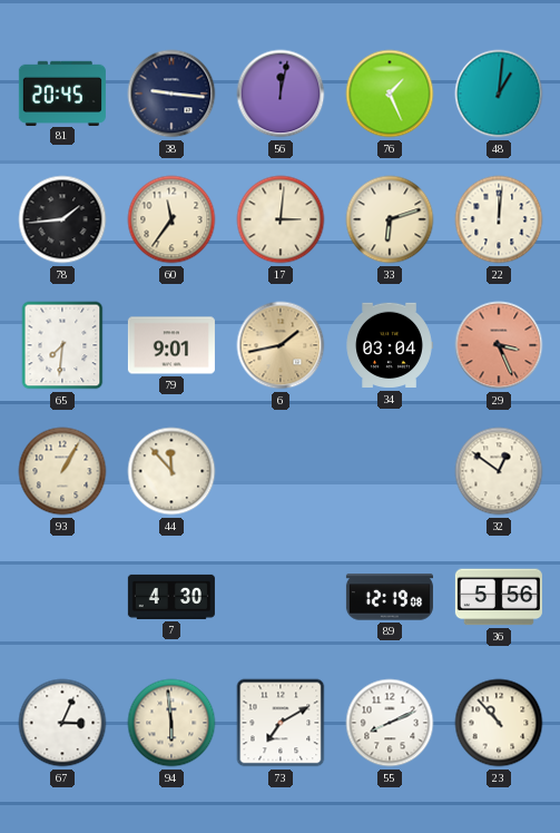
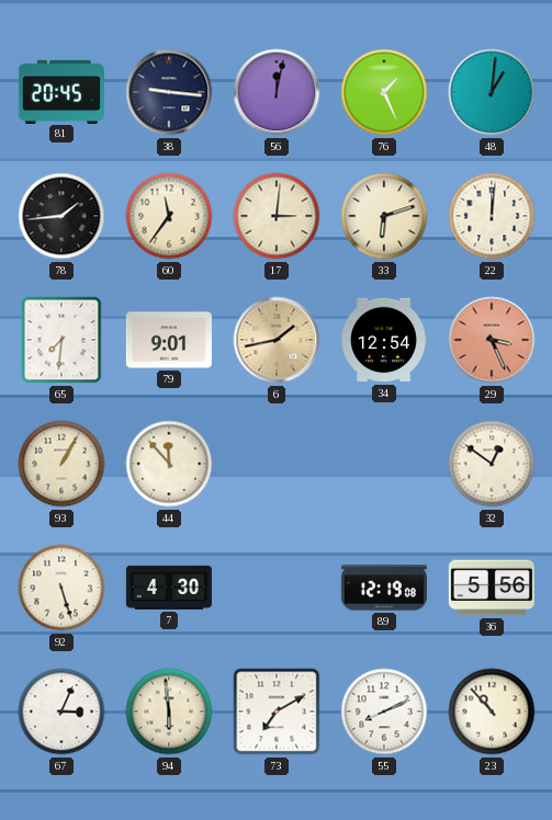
34: 03:04 -> 12:54 (384, 340)
92: none -> 5:27 (61, 588)
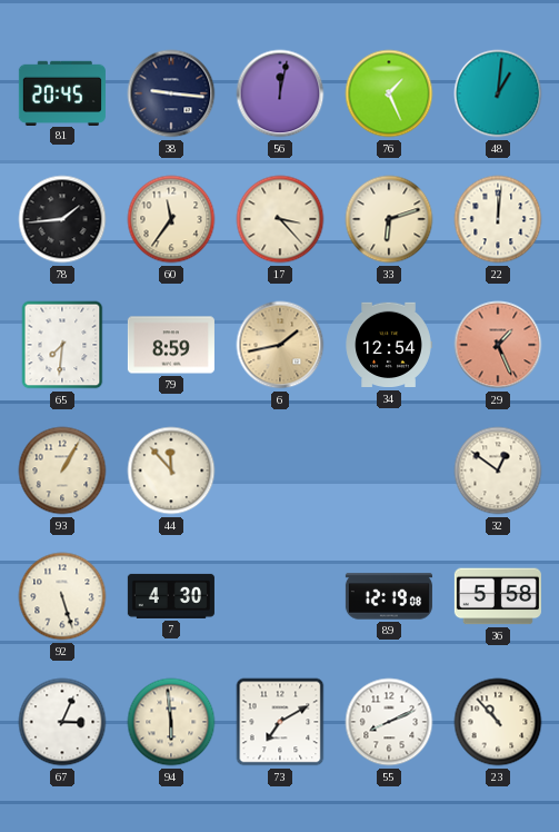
17: 3:01 -> 3:23 (280, 219)
79: 9:01 -> 8:59 (171, 345)
29: 3:26 -> 1:26 (498, 345)
36: 5:56 -> 5:58 (498, 596)
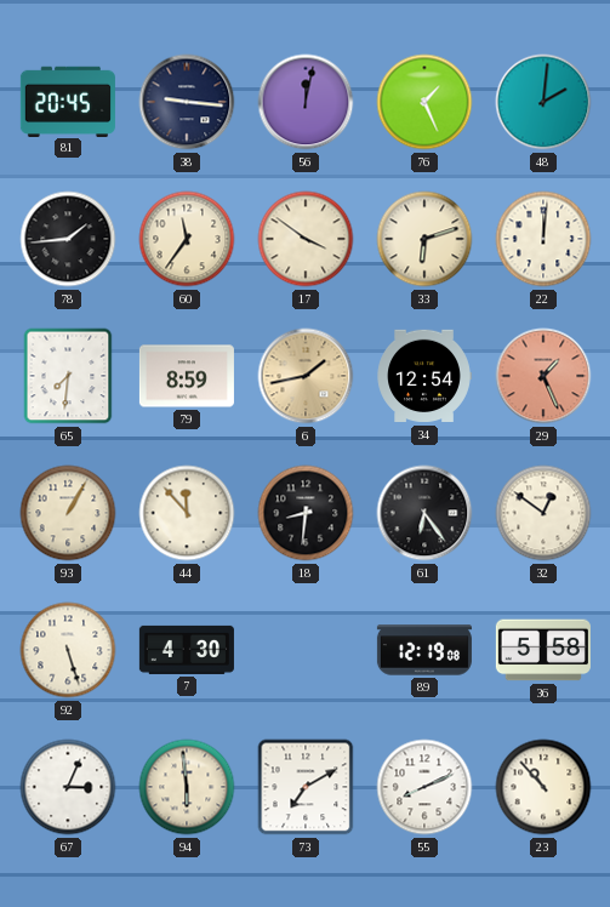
48: 1:01 -> 2:01 (543, 102)
17: 3:23 -> 3:51 (306, 239)
18: none -> 8:31 (306, 513)
61: none -> 6:24 (424, 513)
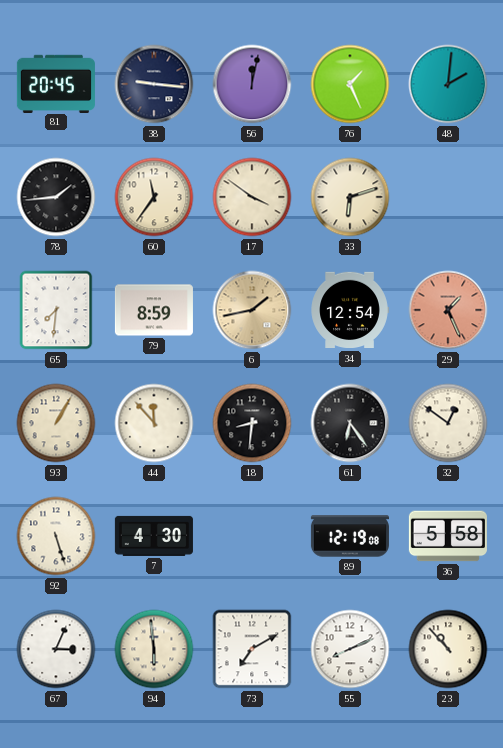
22: 12:01 -> none (543, 239)
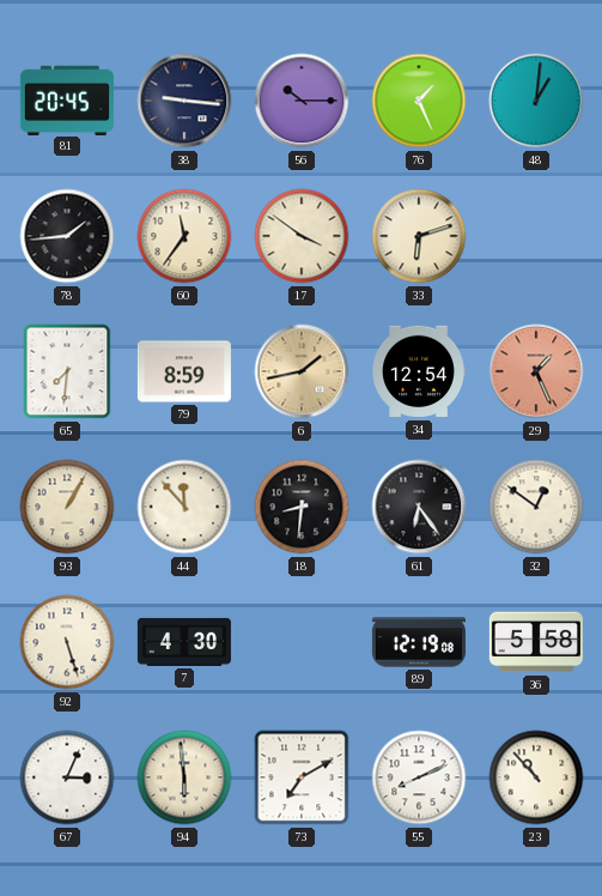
56: 12:02 -> 10:15 (302, 101)
48: 2:01 -> 1:01 (536, 101)
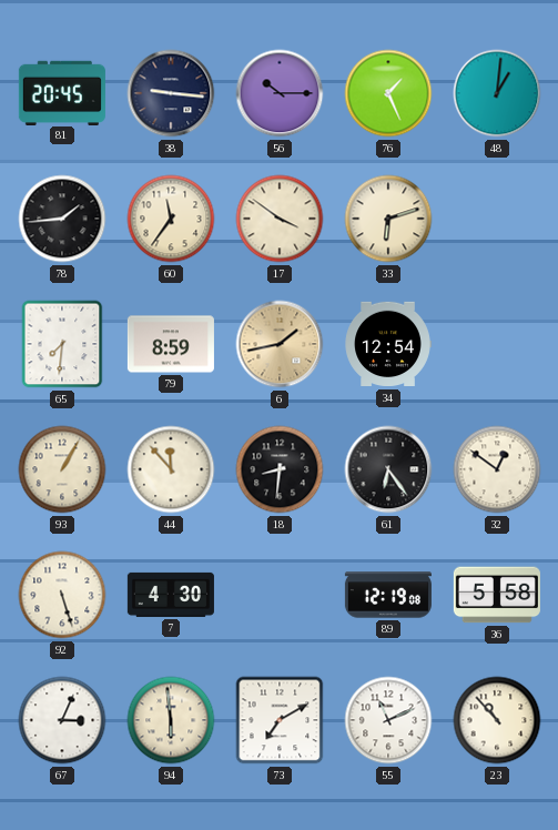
29: 1:26 -> none (536, 371)
55: 8:11 -> 11:11 (388, 720)
